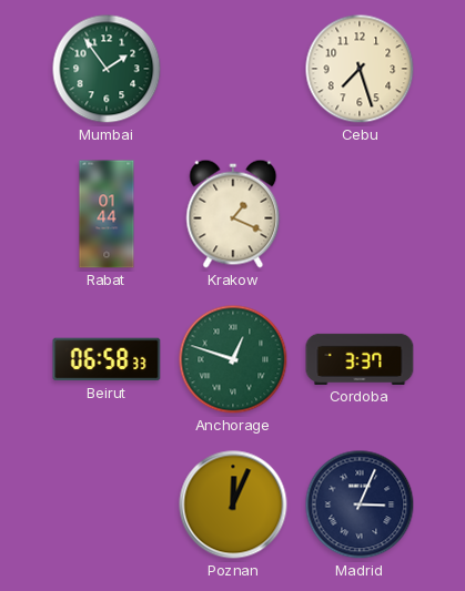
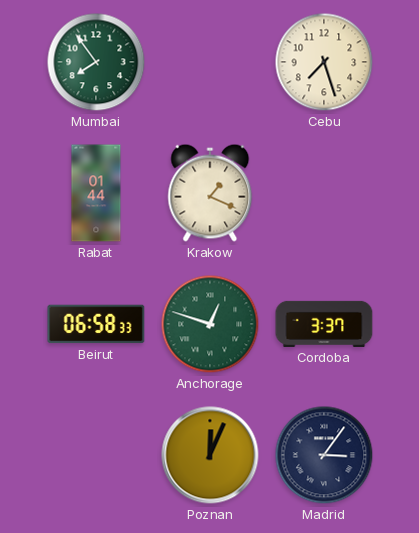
Mumbai: 1:54 -> 7:54 (96, 62)
Madrid: 3:04 -> 3:06 (324, 455)
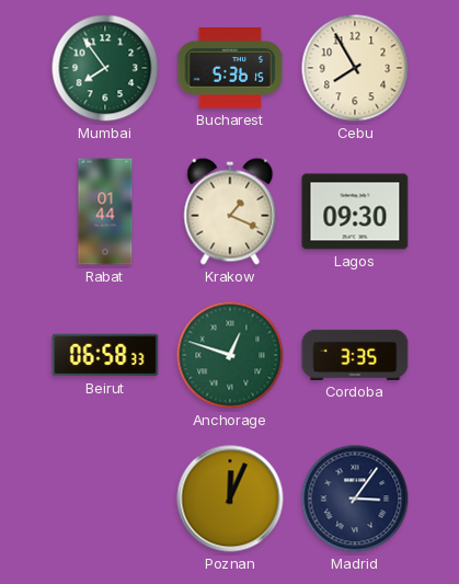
Bucharest: none -> 5:36 (230, 69)
Cebu: 7:27 -> 7:55 (355, 68)
Lagos: none -> 09:30 (355, 211)
Cordoba: 3:37 -> 3:35 (355, 355)
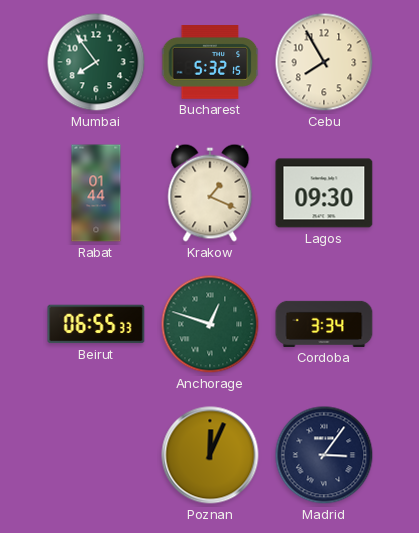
Bucharest: 5:36 -> 5:32 (210, 63)
Beirut: 06:58 -> 06:55 (96, 324)
Cordoba: 3:35 -> 3:34 (324, 324)
